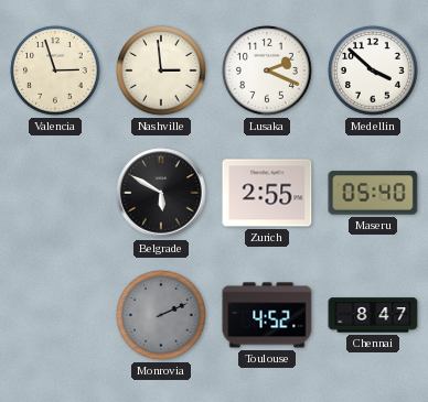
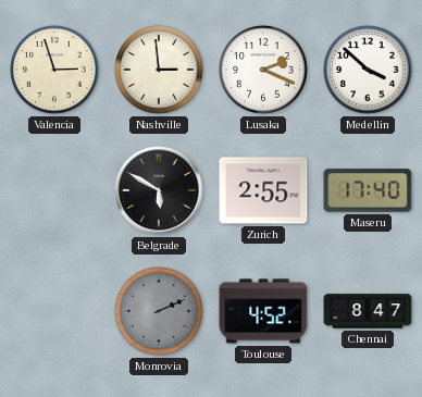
Maseru: 05:40 -> 17:40 (368, 190)
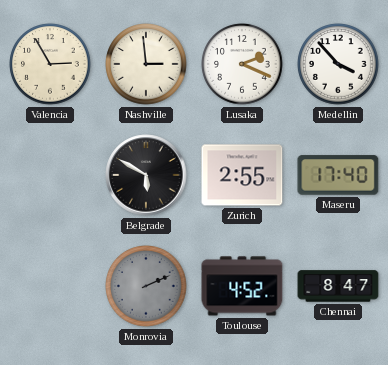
Valencia: 2:57 -> 2:55 (50, 64)
Medellin: 3:52 -> 3:53 (338, 64)
